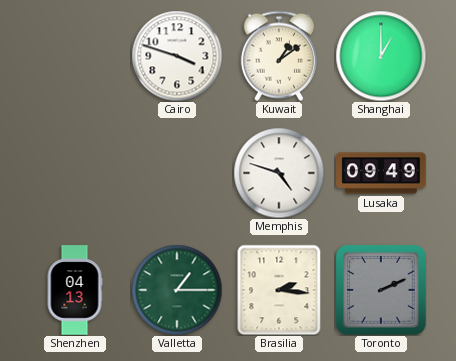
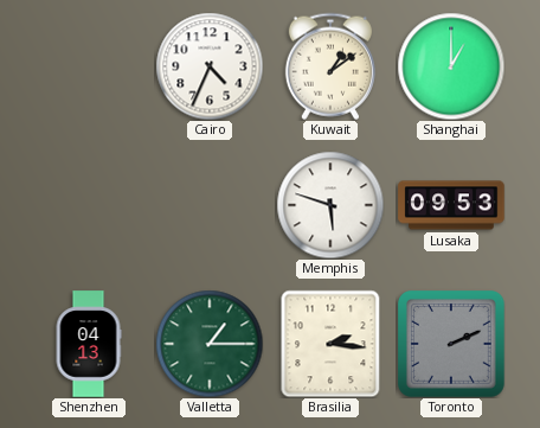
Cairo: 3:48 -> 4:34 (210, 66)
Memphis: 4:48 -> 5:48 (330, 205)
Lusaka: 09:49 -> 09:53 (451, 205)
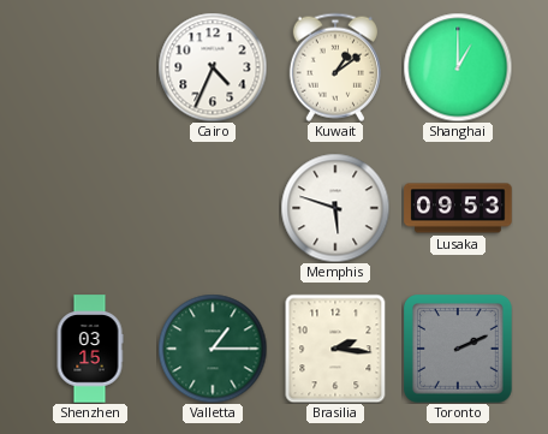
Shenzhen: 04:13 -> 03:15 (90, 349)
